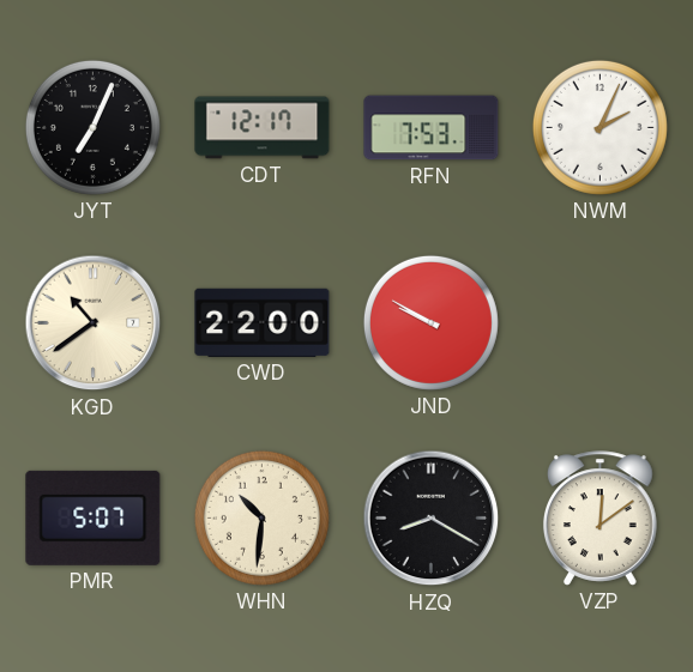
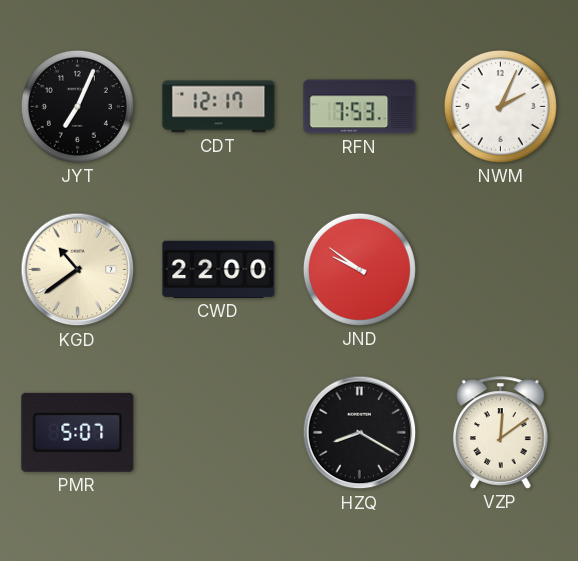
JND: 9:50 -> 9:51 (359, 269)
WHN: 10:31 -> none (261, 517)
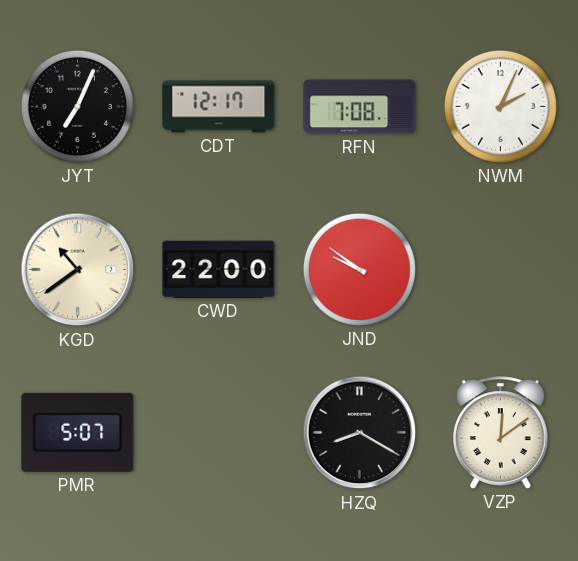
RFN: 7:53 -> 7:08 (360, 107)
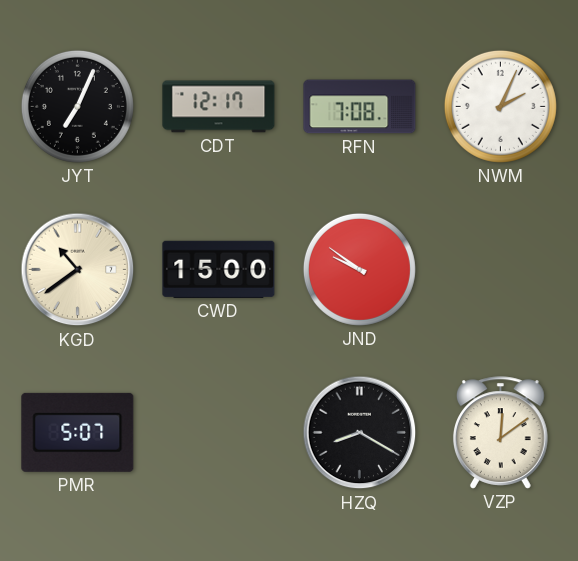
CWD: 22:00 -> 15:00 (219, 269)
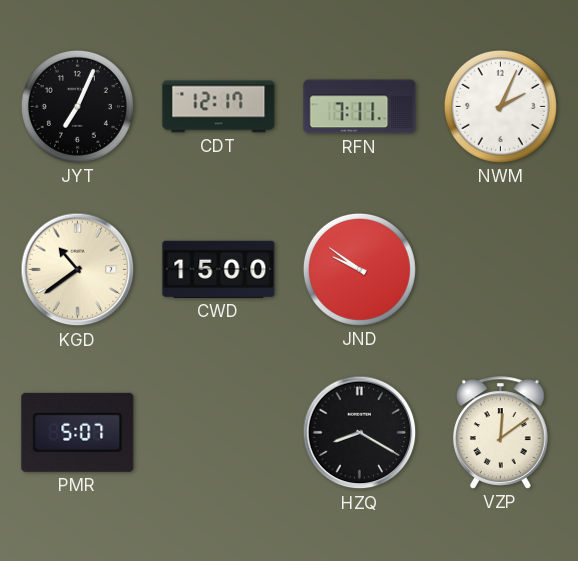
RFN: 7:08 -> 7:11 (360, 107)
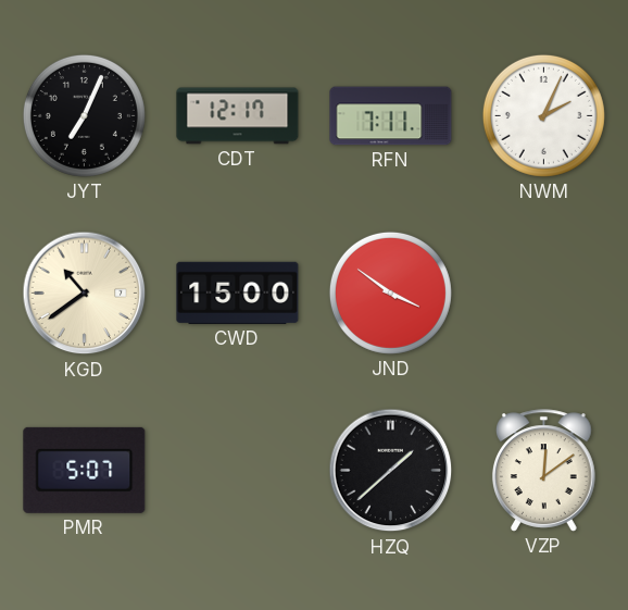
JND: 9:51 -> 3:51 (390, 292)
HZQ: 8:20 -> 1:38 (391, 471)
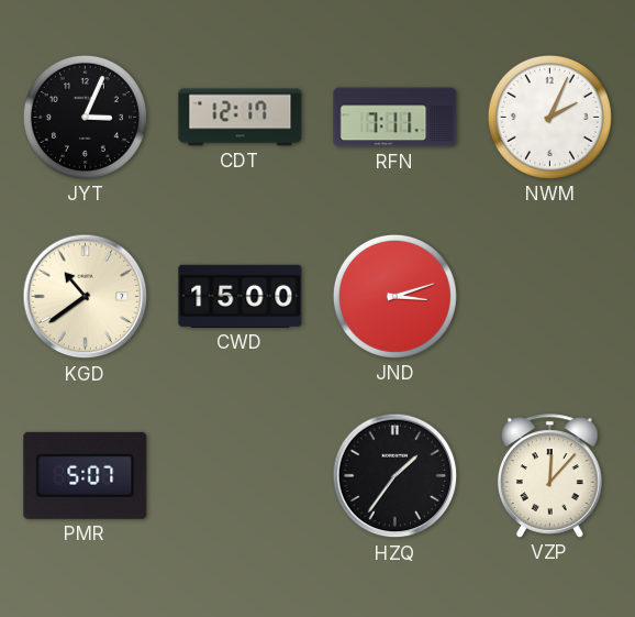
JYT: 7:04 -> 3:04 (85, 117)
JND: 3:51 -> 3:12 (394, 296)
HZQ: 1:38 -> 1:36 (396, 476)
VZP: 12:09 -> 12:07 (550, 476)
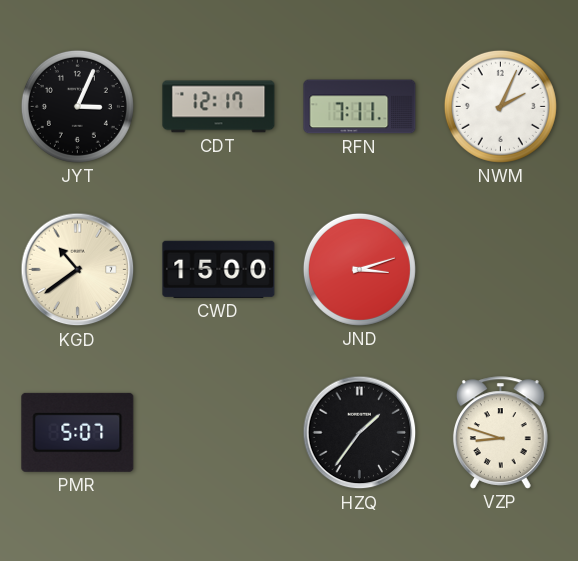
VZP: 12:07 -> 8:48 (501, 433)
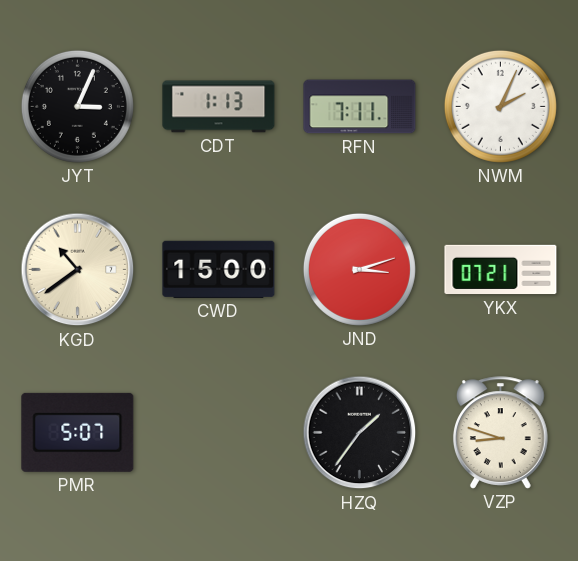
CDT: 12:17 -> 1:13 (219, 107)
YKX: none -> 07:21 (501, 270)
